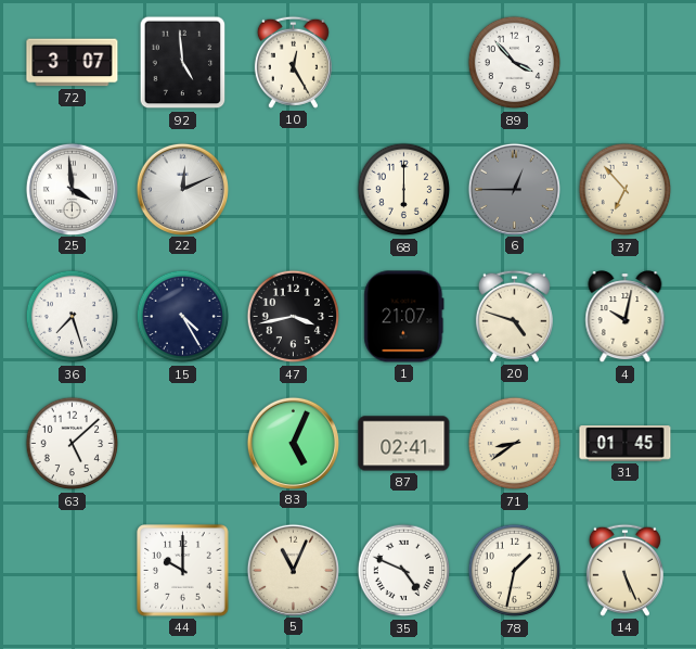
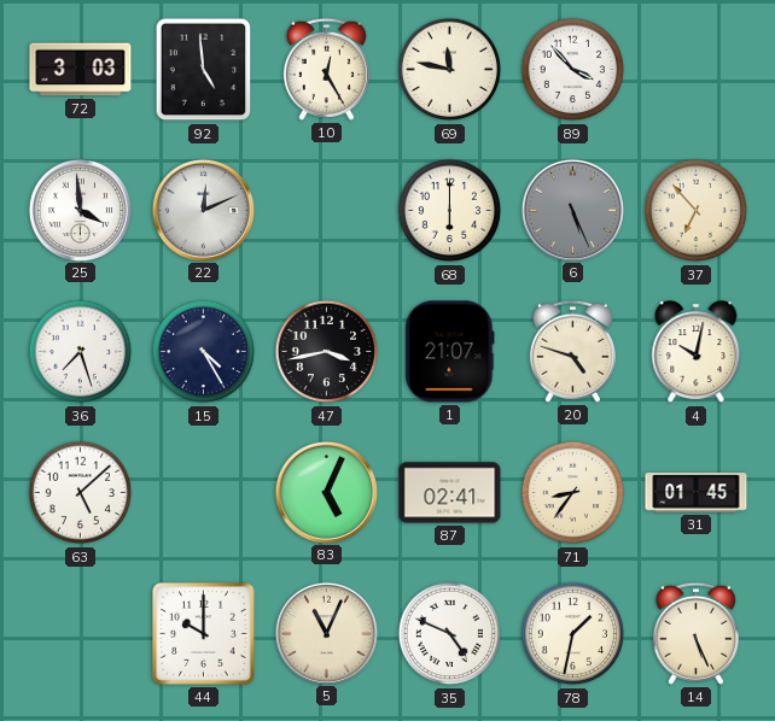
72: 3:07 -> 3:03 (81, 70)
69: none -> 11:47 (450, 70)
6: 12:45 -> 5:26 (572, 210)
71: 8:39 -> 8:36 (573, 493)
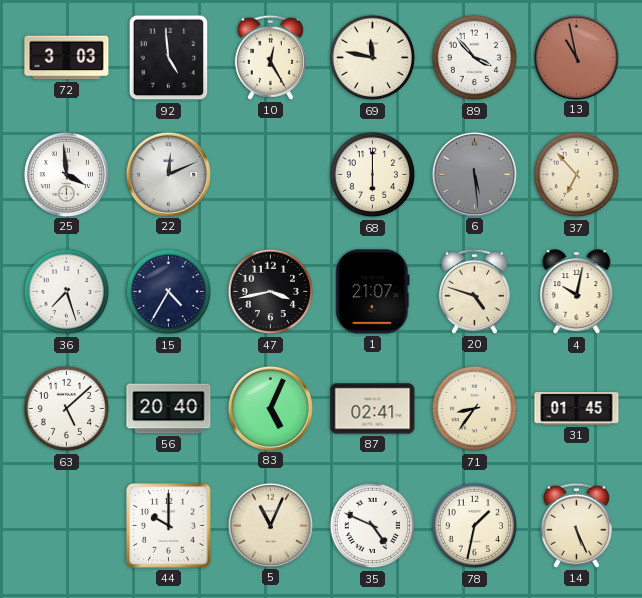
13: none -> 10:58 (576, 57)
6: 5:26 -> 5:29 (474, 174)
15: 4:25 -> 4:35 (169, 292)
56: none -> 20:40 (169, 409)
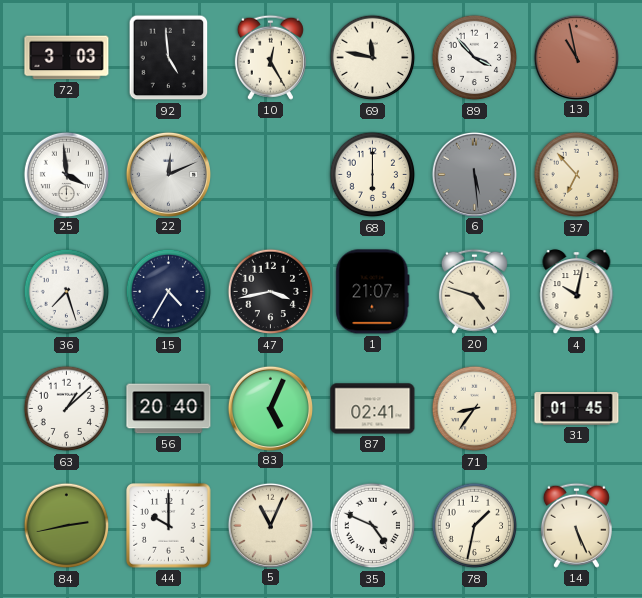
63: 5:08 -> 1:08 (67, 409)
84: none -> 2:43 (67, 526)
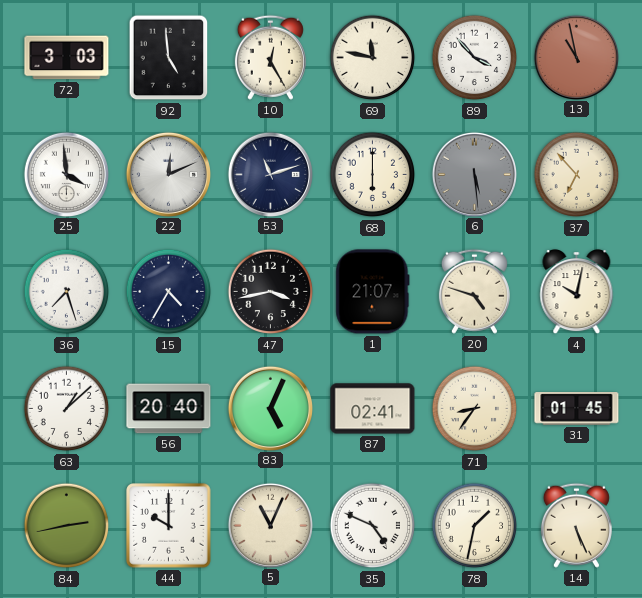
53: none -> 11:12 (270, 174)
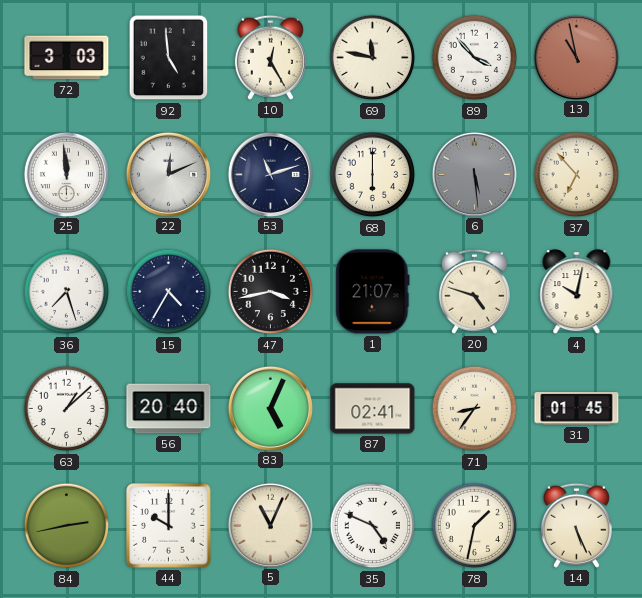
25: 3:59 -> 11:59 (66, 174)
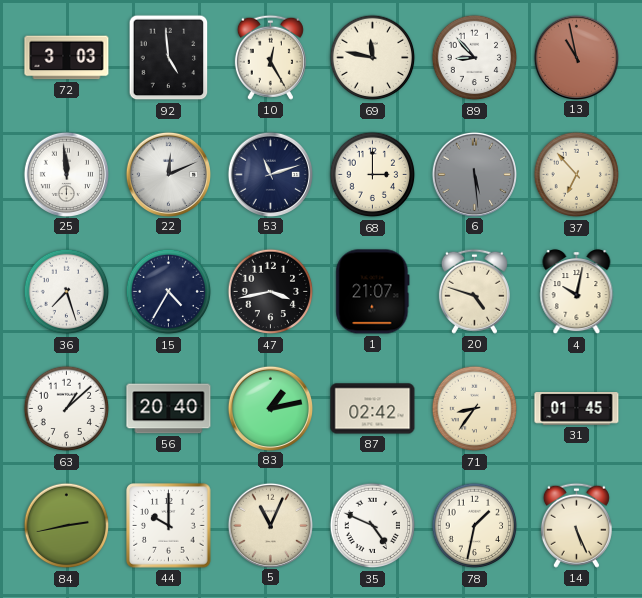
89: 3:53 -> 8:53 (475, 58)
68: 6:00 -> 3:00 (373, 175)
83: 5:04 -> 1:13 (270, 408)
87: 02:41 -> 02:42 (373, 409)
